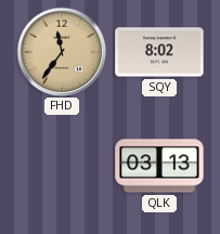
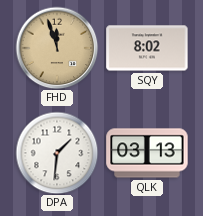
FHD: 11:36 -> 11:57 (57, 48)
DPA: none -> 1:31 (57, 153)
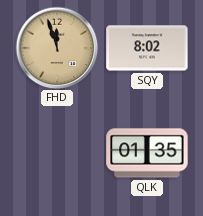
DPA: 1:31 -> none (57, 153)
QLK: 03:13 -> 01:35 (147, 153)
